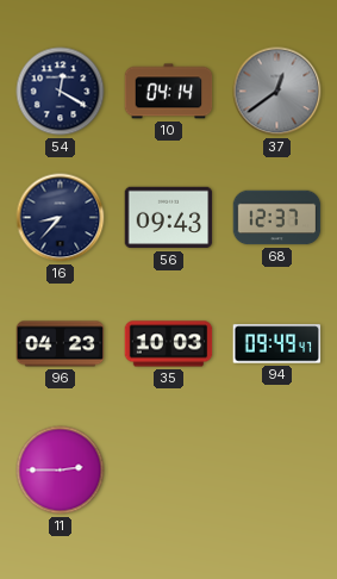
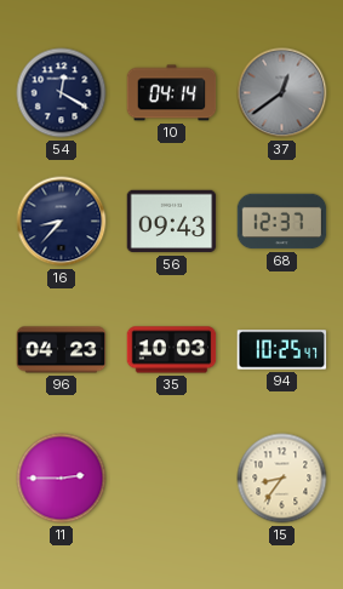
94: 09:49 -> 10:25 (282, 350)
15: none -> 8:36 (282, 479)
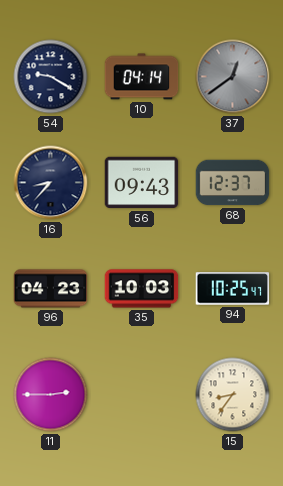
54: 12:20 -> 9:20 (51, 77)
